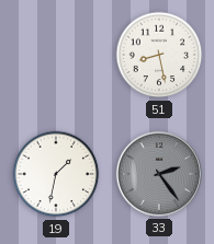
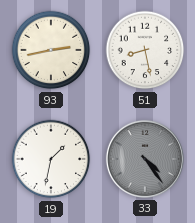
93: none -> 2:43 (51, 50)
33: 2:24 -> 4:24 (145, 159)
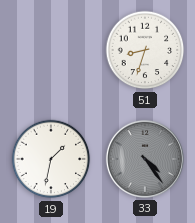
93: 2:43 -> none (51, 50)
51: 8:28 -> 8:33 (145, 50)
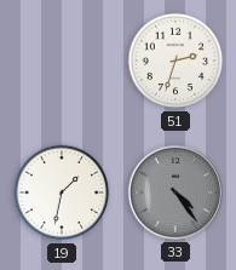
51: 8:33 -> 2:33 (175, 61)
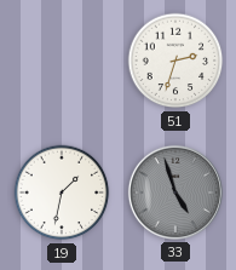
33: 4:24 -> 4:57 (175, 193)
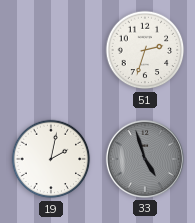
19: 1:32 -> 2:02 (51, 159)
